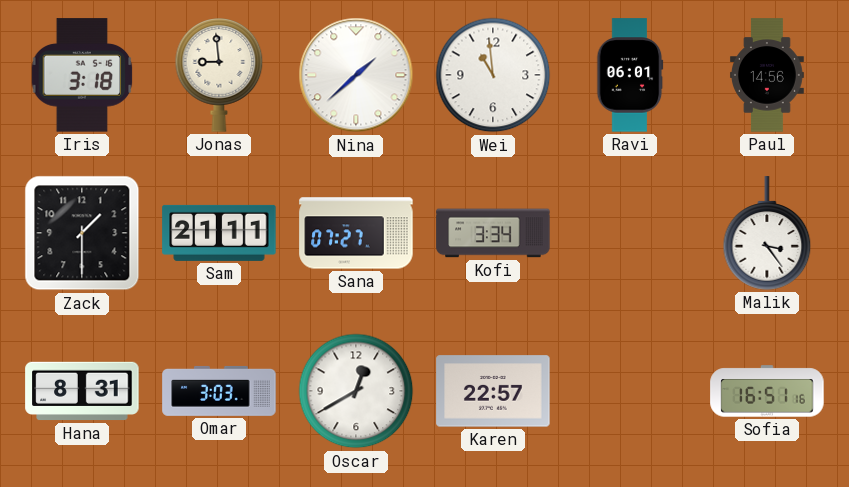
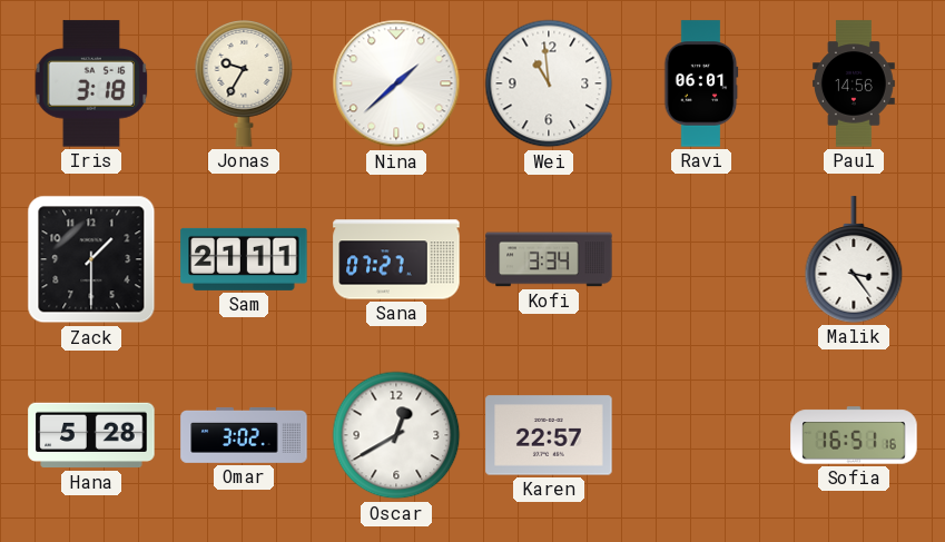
Jonas: 8:59 -> 9:35 (244, 83)
Hana: 8:31 -> 5:28 (91, 435)
Omar: 3:03 -> 3:02 (244, 435)
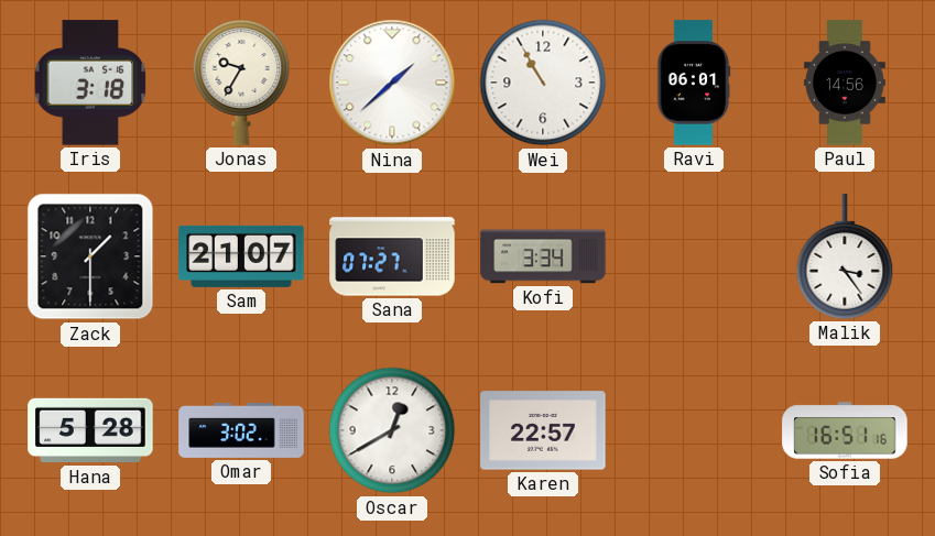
Wei: 10:59 -> 10:55 (543, 83)
Sam: 21:11 -> 21:07 (241, 256)
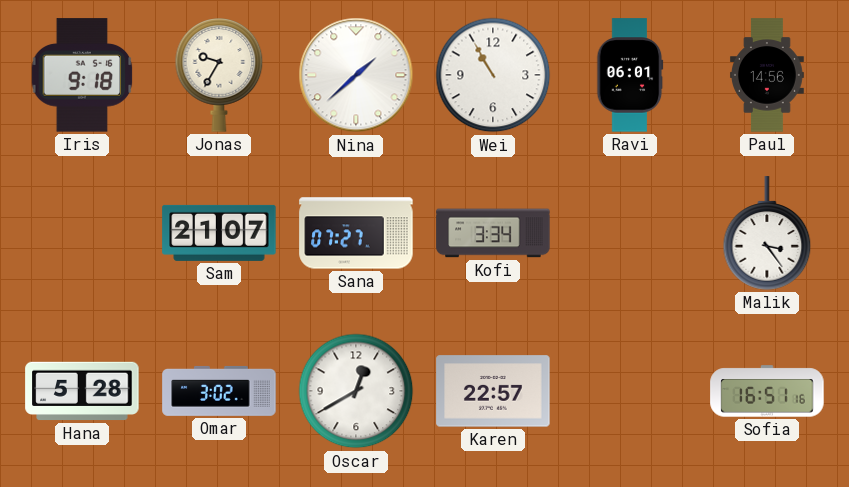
Iris: 3:18 -> 9:18 (82, 75)
Zack: 1:30 -> none (90, 256)
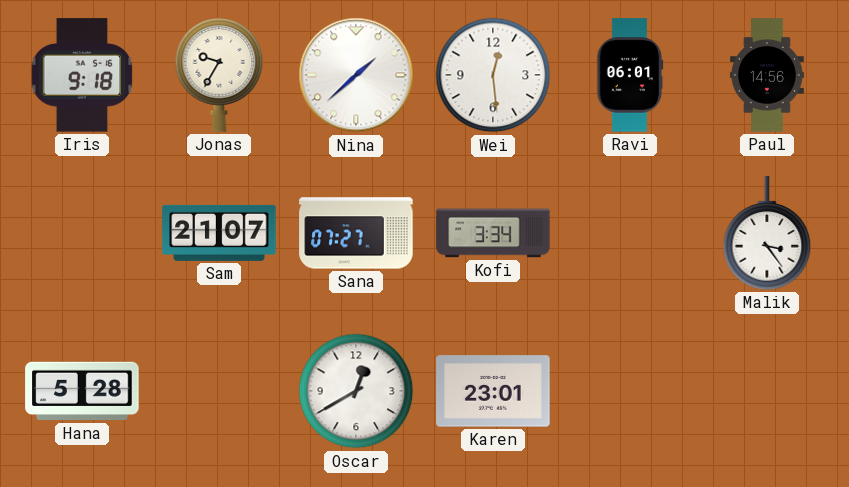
Wei: 10:55 -> 12:29 (493, 75)
Omar: 3:02 -> none (219, 391)
Karen: 22:57 -> 23:01 (493, 391)
Sofia: 16:51 -> none (767, 391)
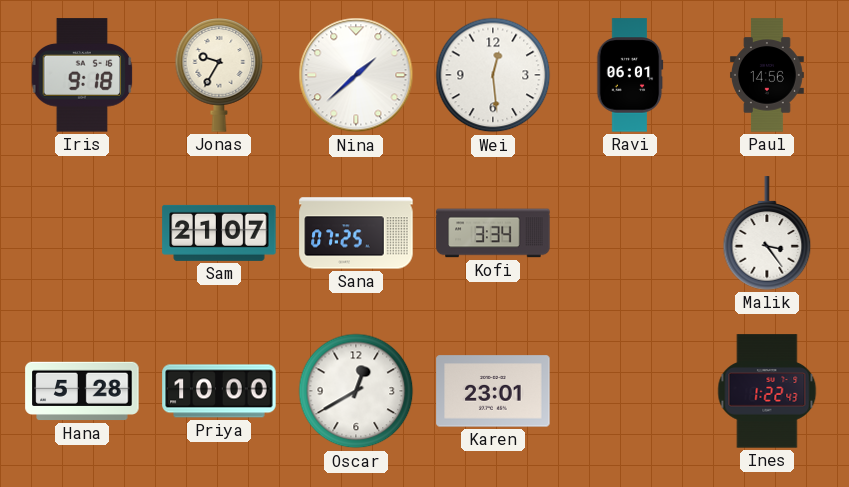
Sana: 07:27 -> 07:25 (356, 233)
Priya: none -> 10:00 (219, 391)
Ines: none -> 1:22 (767, 391)
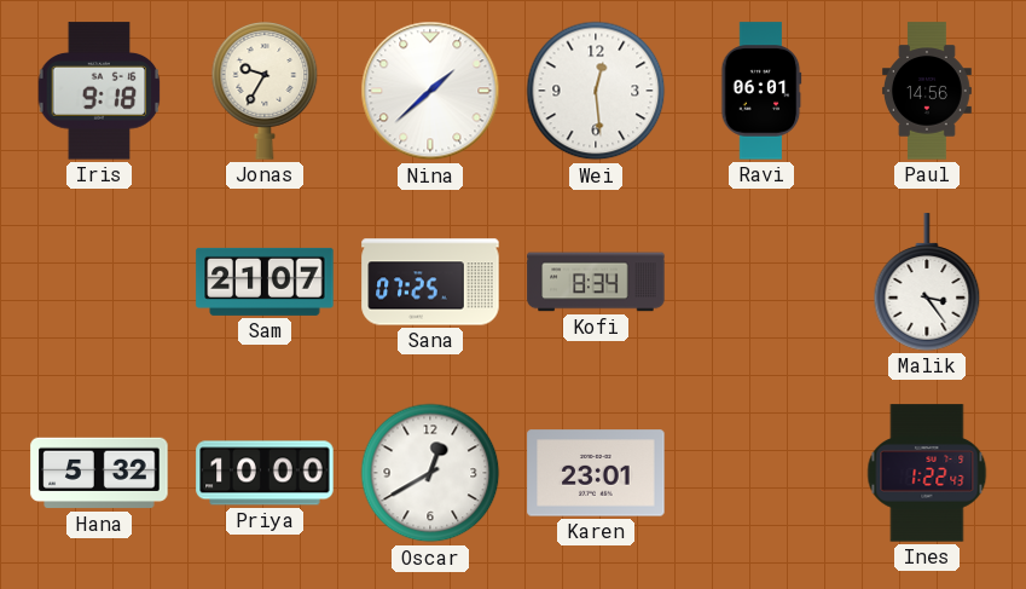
Kofi: 3:34 -> 8:34 (596, 282)
Hana: 5:28 -> 5:32 (99, 473)
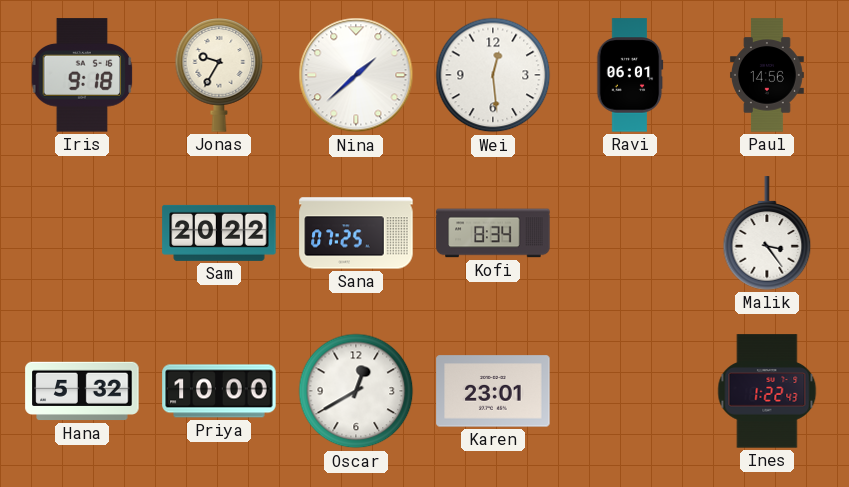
Sam: 21:07 -> 20:22 (219, 233)
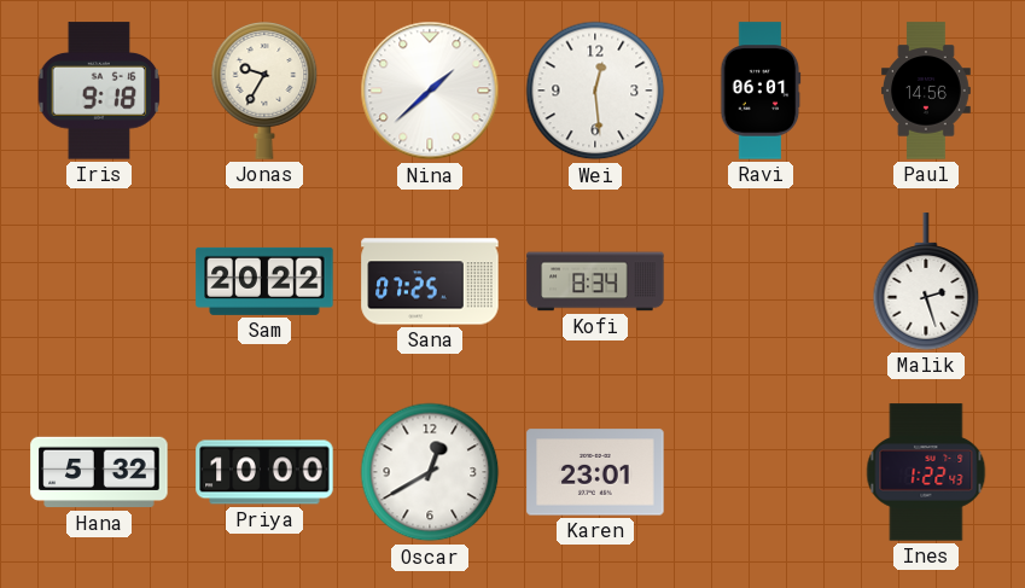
Malik: 3:24 -> 2:27 (926, 281)
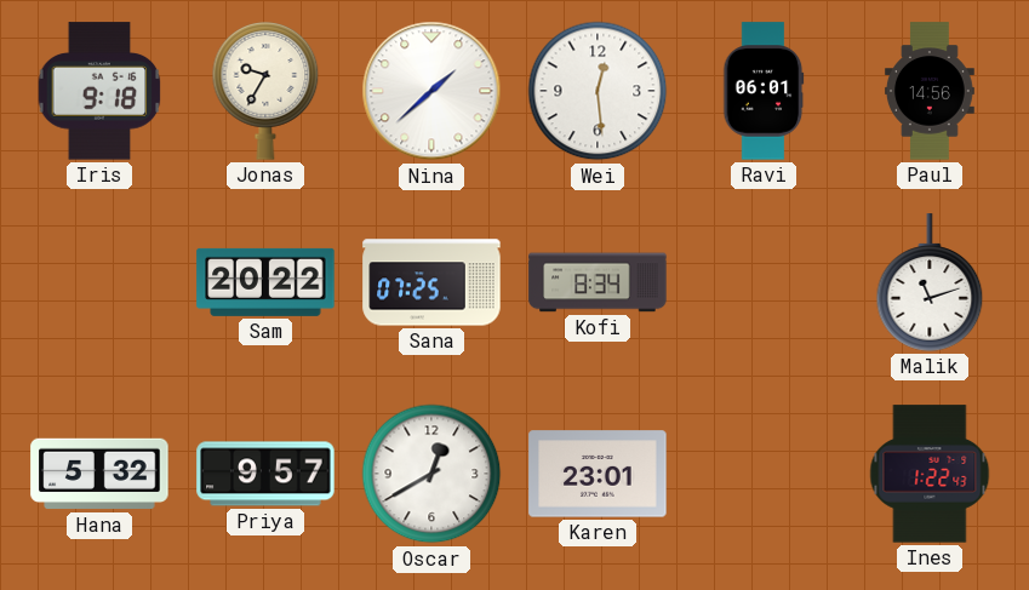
Malik: 2:27 -> 11:12 (930, 282)
Priya: 10:00 -> 9:57 (265, 474)
